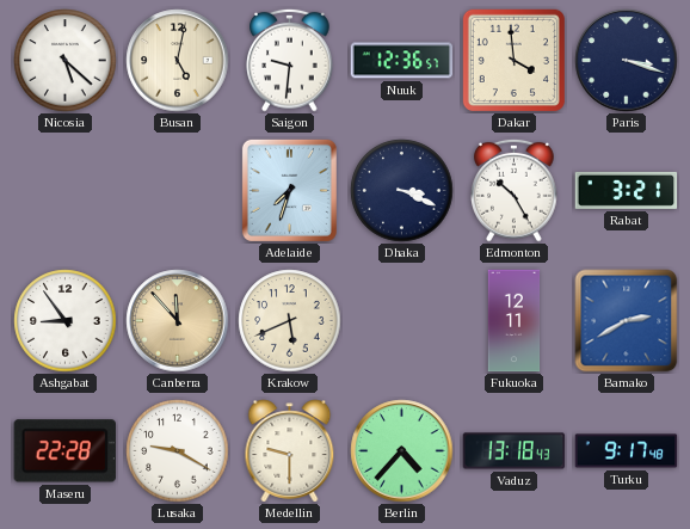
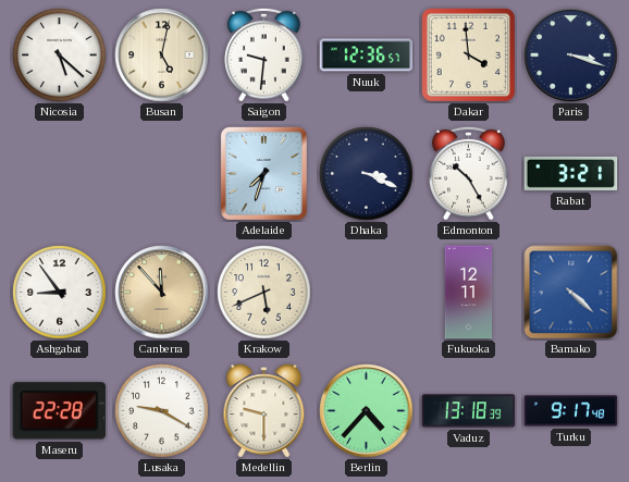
Bamako: 2:40 -> 4:22 (571, 293)
Vaduz: 13:18:43 -> 13:18:39 (469, 411)
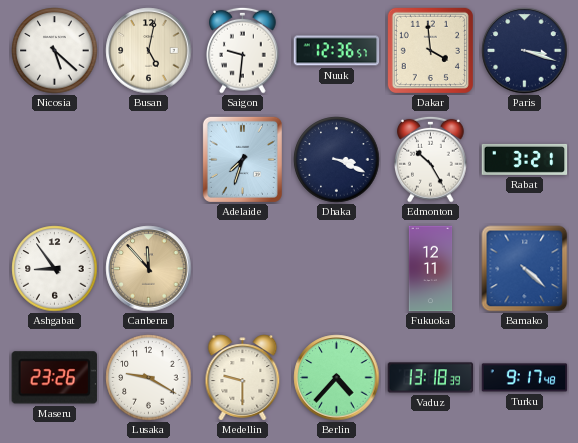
Krakow: 5:41 -> none (264, 293)
Maseru: 22:28 -> 23:26 (54, 378)
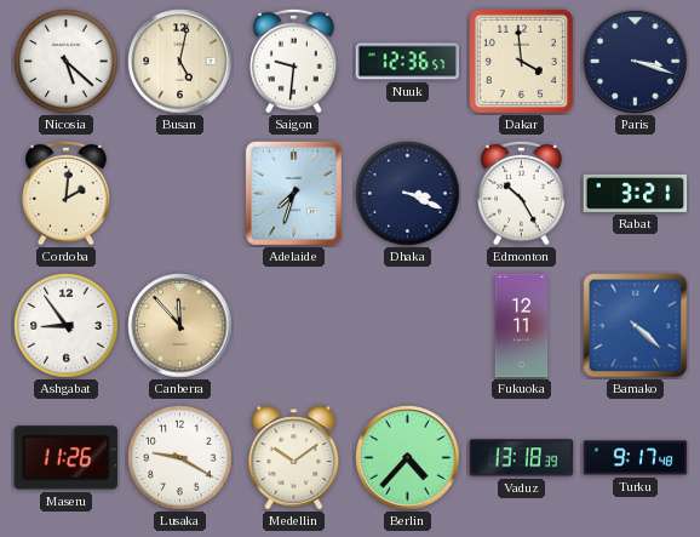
Cordoba: none -> 2:01 (67, 193)
Maseru: 23:26 -> 11:26 (65, 458)
Medellin: 9:30 -> 10:09 (294, 458)
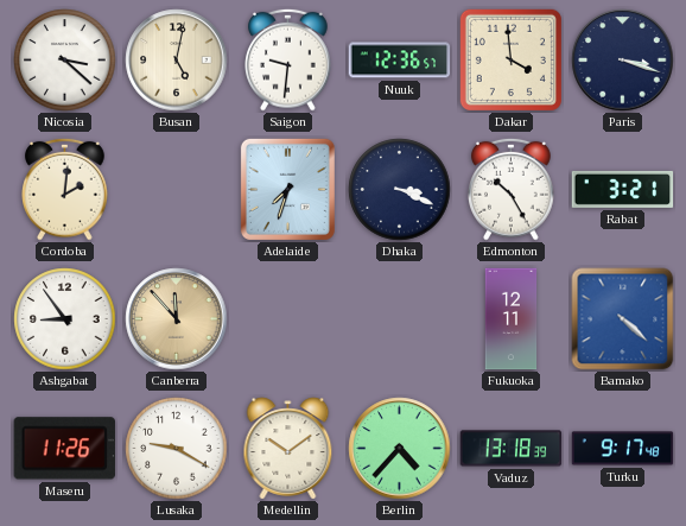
Nicosia: 5:22 -> 3:22 (65, 61)
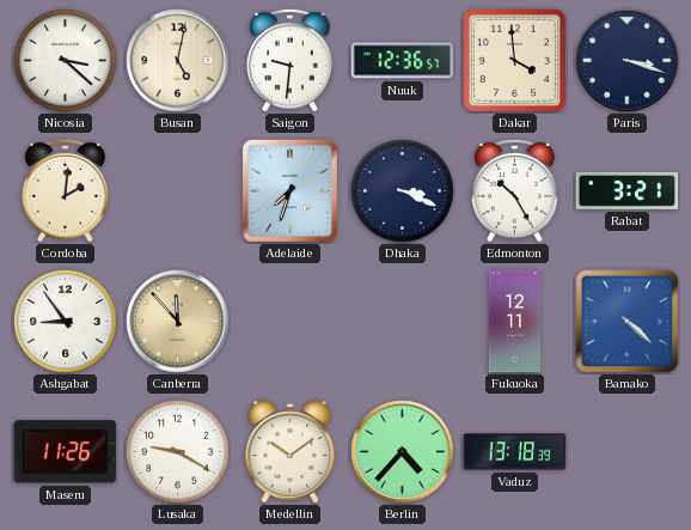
Turku: 9:17 -> none (623, 449)
